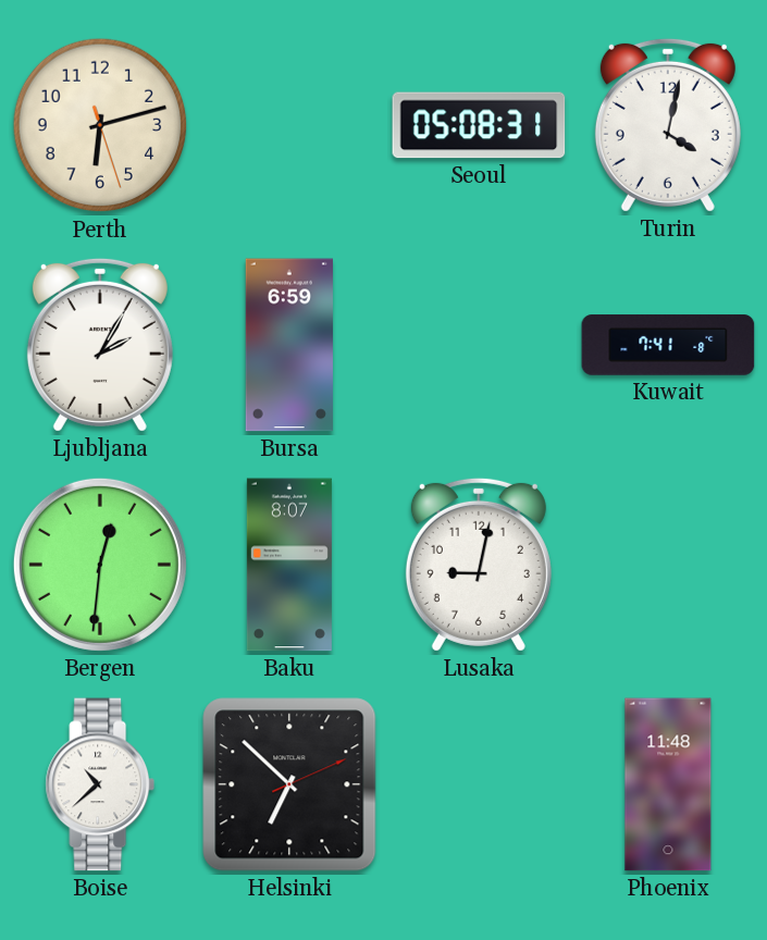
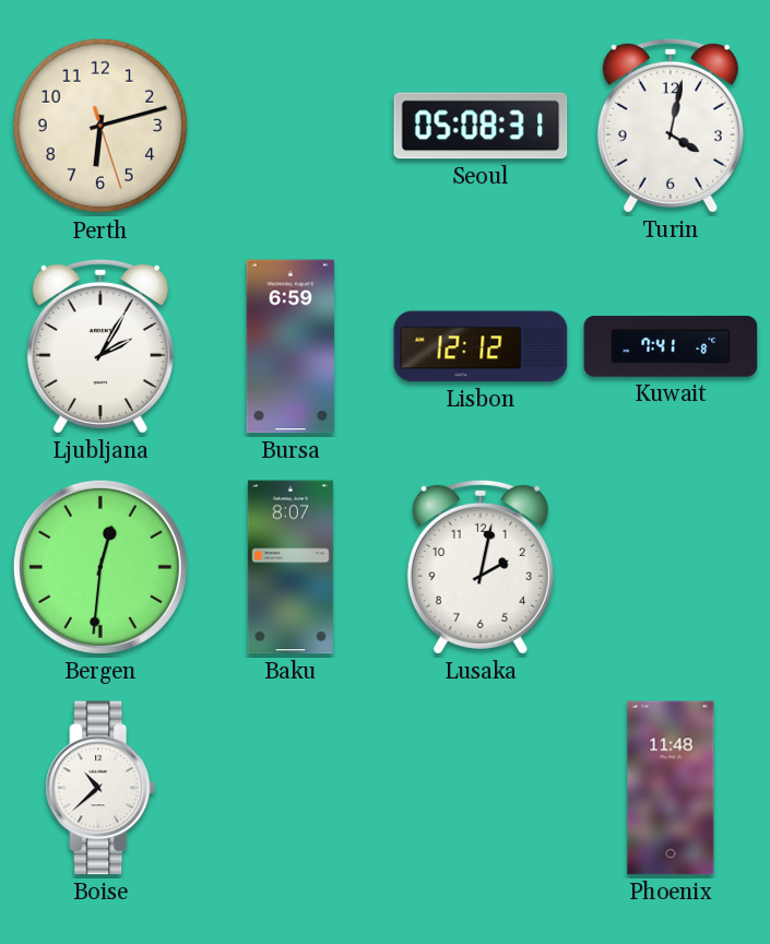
Lisbon: none -> 12:12 (481, 346)
Lusaka: 9:02 -> 2:02 (481, 567)
Helsinki: 6:52 -> none (289, 784)
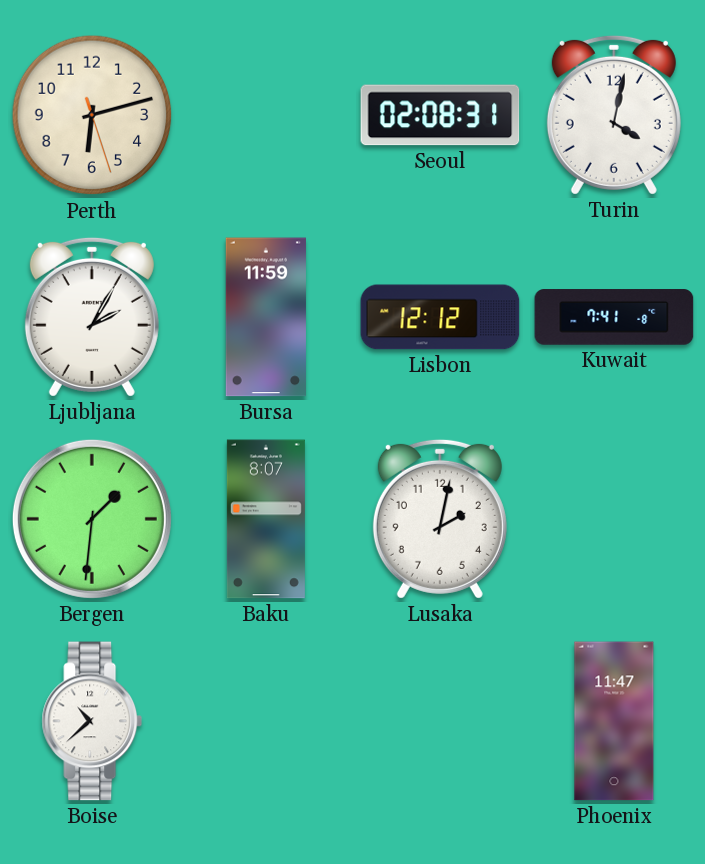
Seoul: 05:08 -> 02:08 (440, 115)
Bursa: 6:59 -> 11:59 (266, 317)
Bergen: 12:31 -> 1:31 (92, 519)
Phoenix: 11:48 -> 11:47 (614, 721)
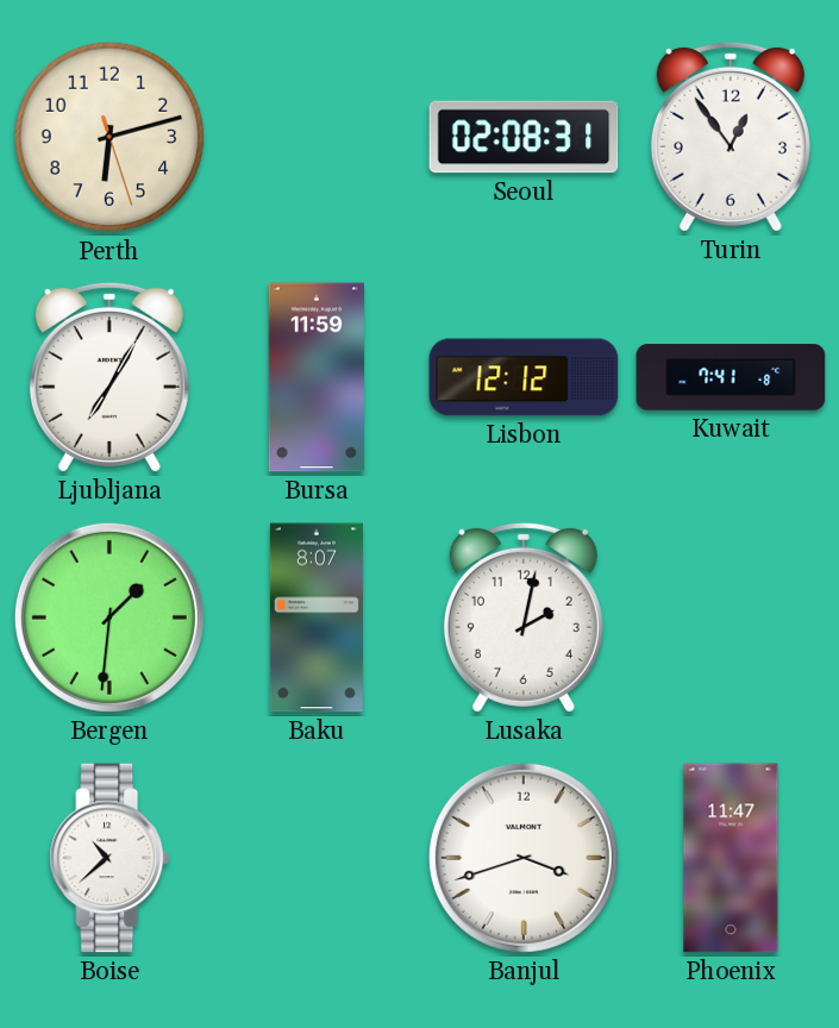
Turin: 4:02 -> 12:54 (731, 137)
Ljubljana: 2:05 -> 7:05 (109, 377)
Banjul: none -> 3:42 (524, 858)
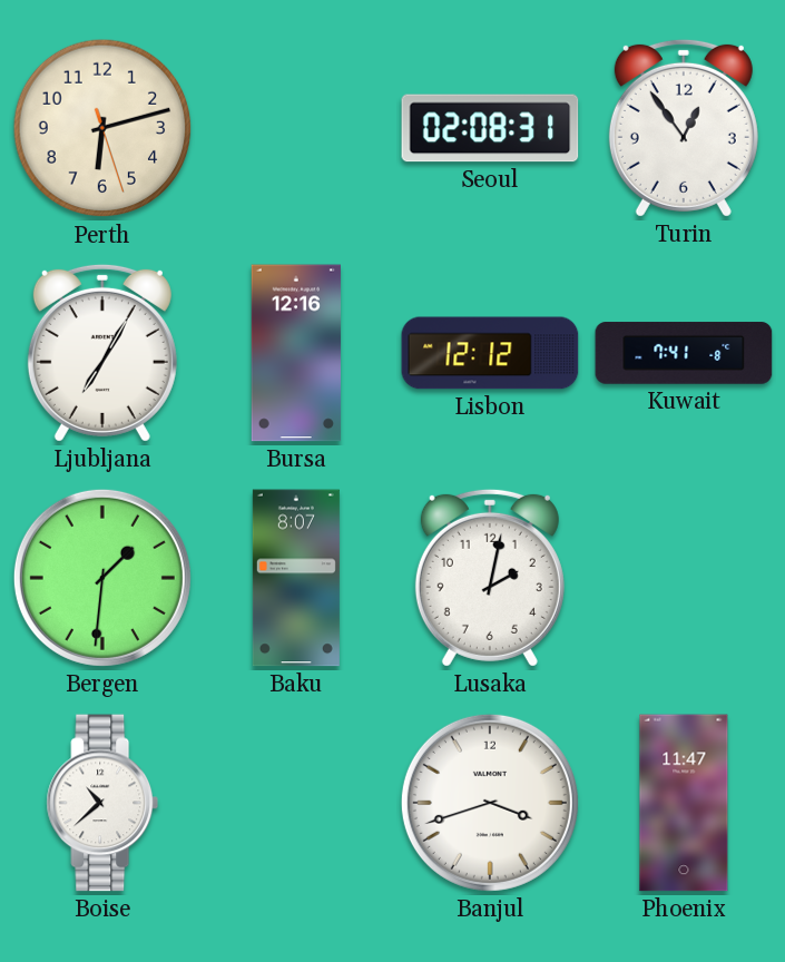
Bursa: 11:59 -> 12:16 (296, 353)
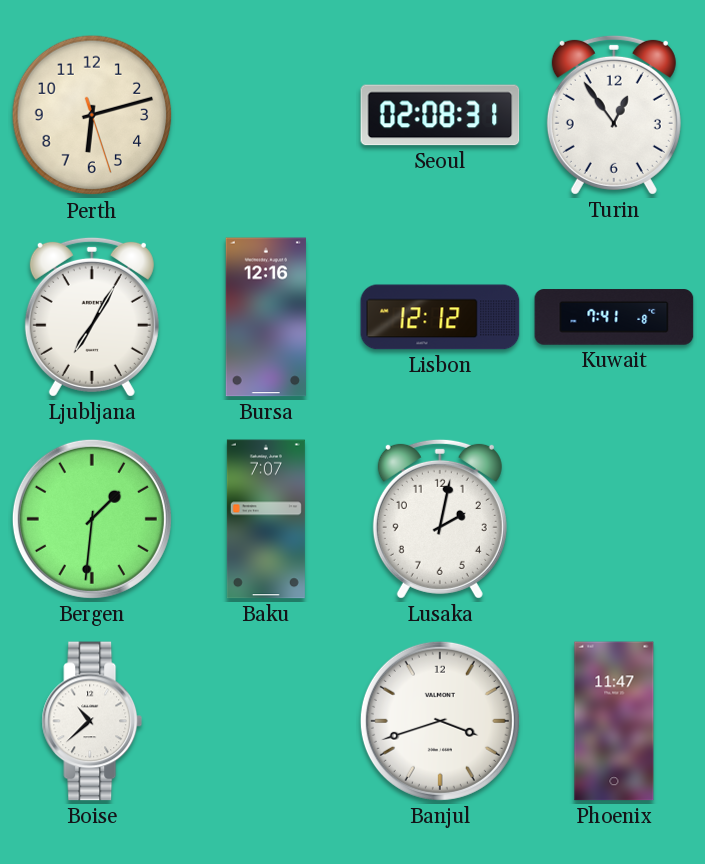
Baku: 8:07 -> 7:07 (266, 519)
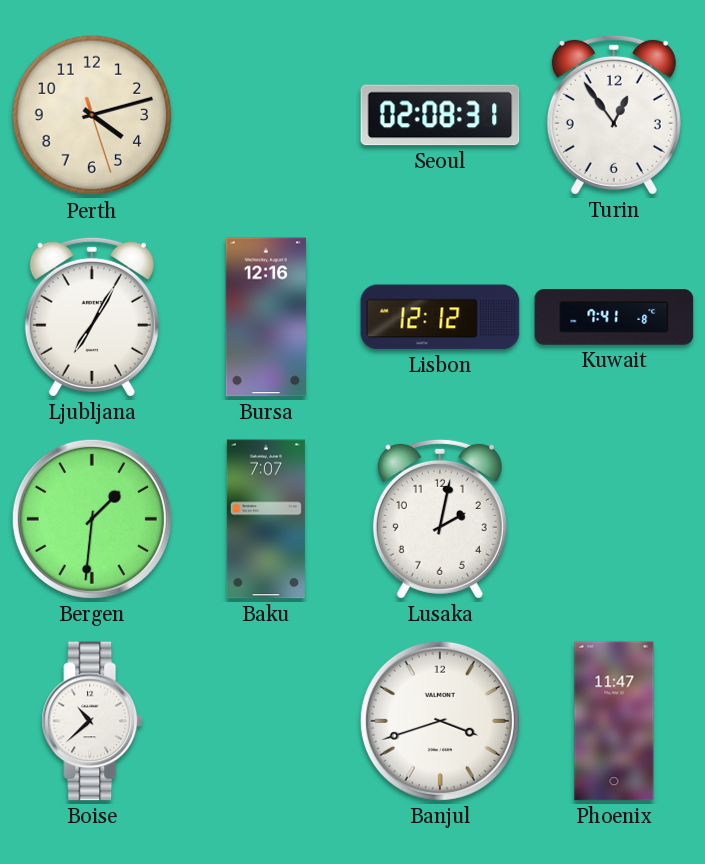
Perth: 6:12 -> 4:12 (92, 115)
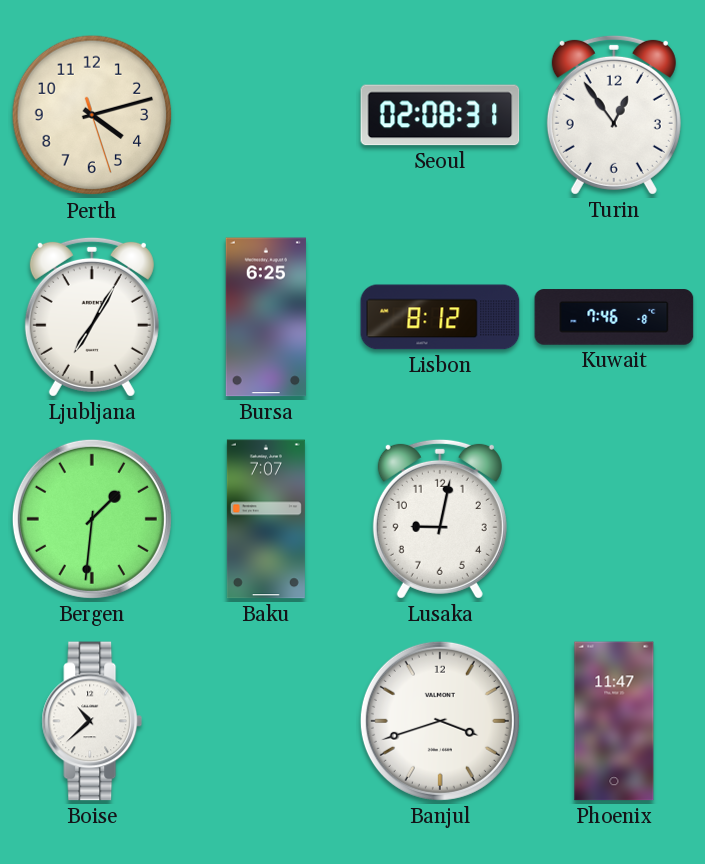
Bursa: 12:16 -> 6:25 (266, 317)
Lisbon: 12:12 -> 8:12 (440, 317)
Kuwait: 7:41 -> 7:46 (614, 317)
Lusaka: 2:02 -> 9:02 (440, 519)
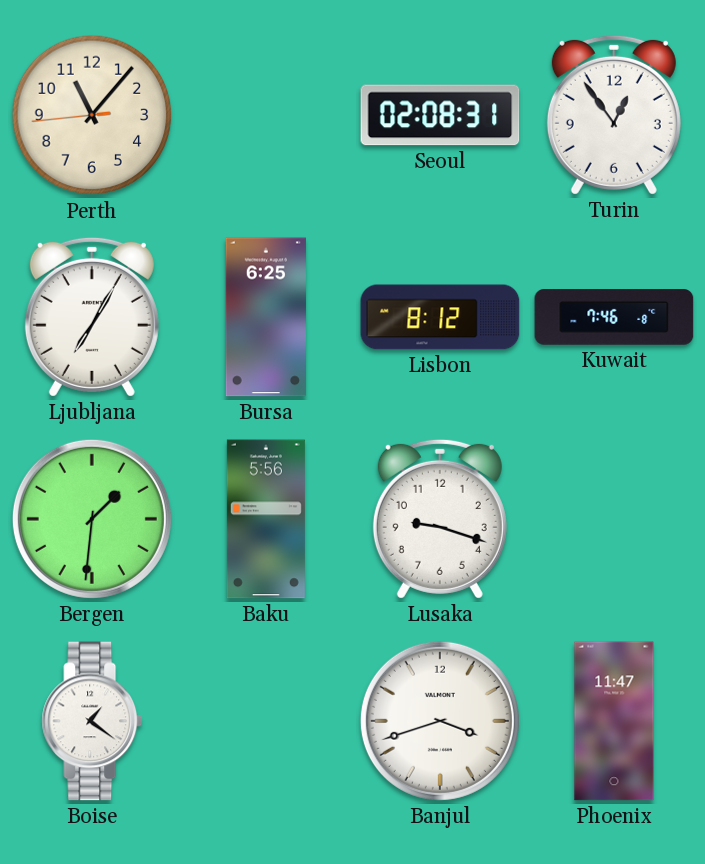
Perth: 4:12 -> 11:06 (92, 115)
Baku: 7:07 -> 5:56 (266, 519)
Lusaka: 9:02 -> 9:18 (440, 519)
Boise: 10:38 -> 1:21 (92, 721)
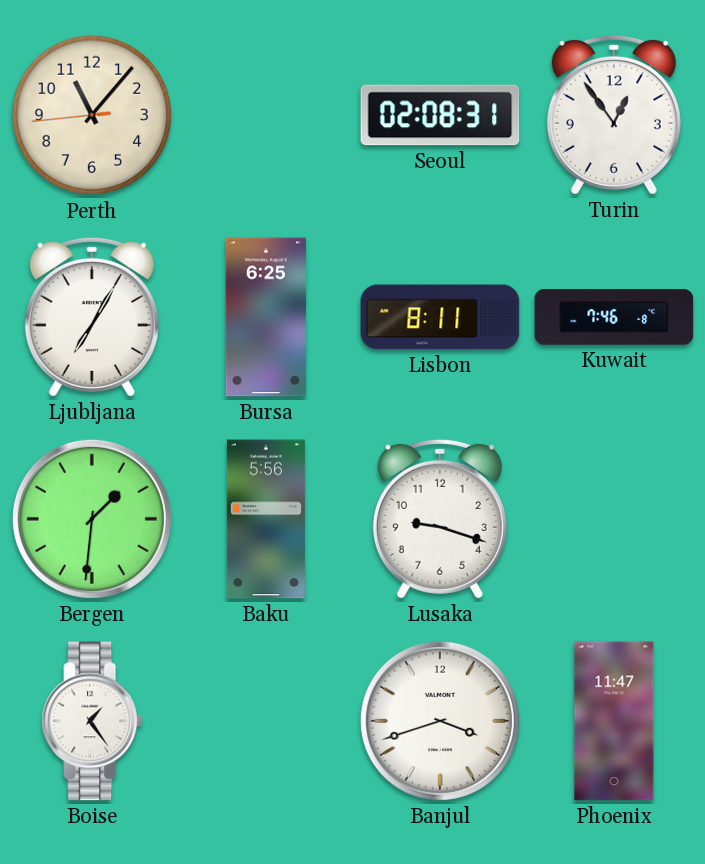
Lisbon: 8:12 -> 8:11 (440, 317)
Boise: 1:21 -> 1:24 (92, 721)
